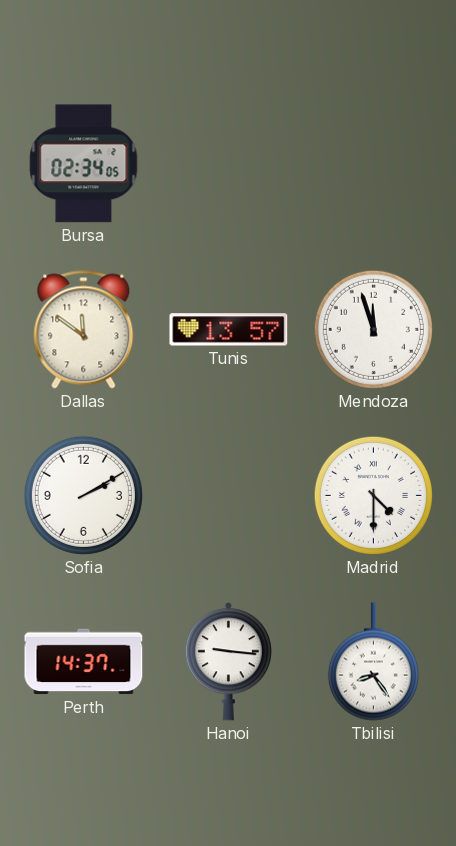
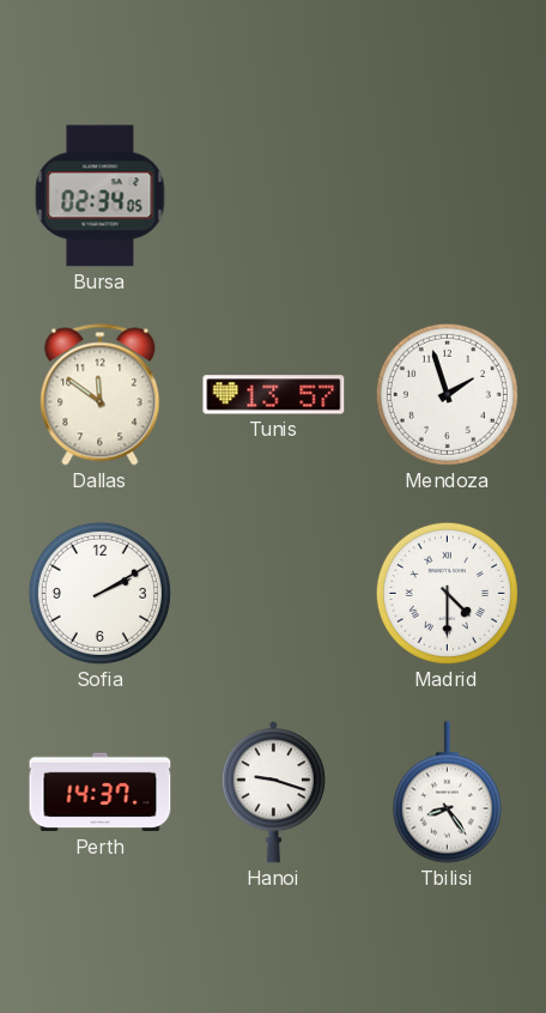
Mendoza: 11:57 -> 1:57 (447, 394)
Hanoi: 9:16 -> 9:18 (273, 793)
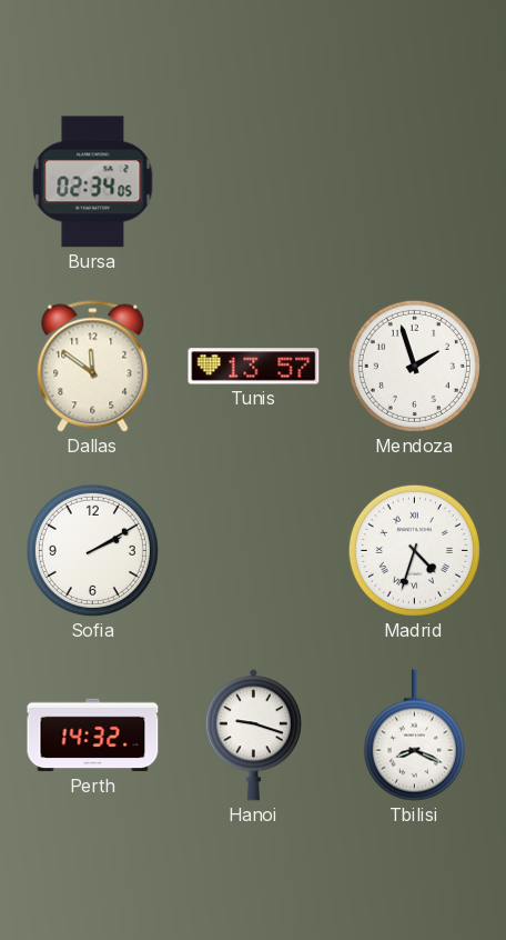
Madrid: 4:30 -> 4:33 (414, 550)
Perth: 14:37 -> 14:32 (93, 736)
Tbilisi: 8:24 -> 8:19 (414, 736)
